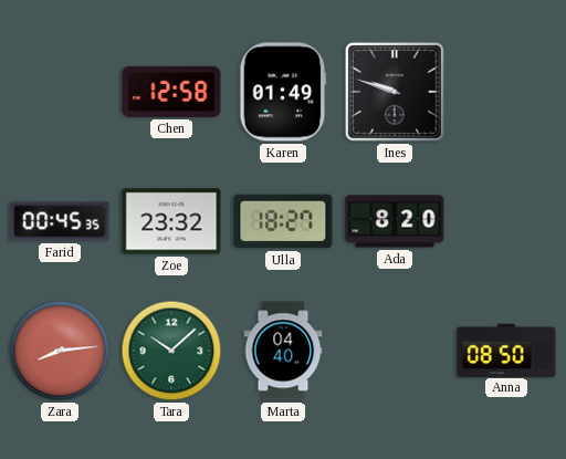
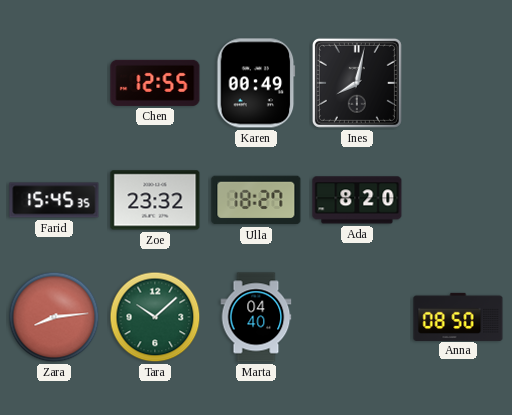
Chen: 12:58 -> 12:55 (155, 83)
Karen: 01:49 -> 00:49 (256, 83)
Ines: 9:48 -> 8:02 (357, 83)
Farid: 00:45 -> 15:45 (54, 200)
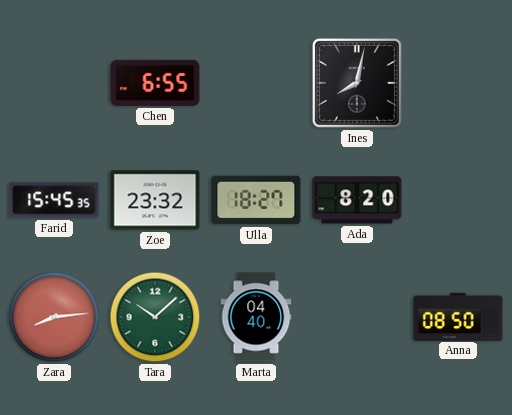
Chen: 12:55 -> 6:55 (155, 83)
Karen: 00:49 -> none (256, 83)
